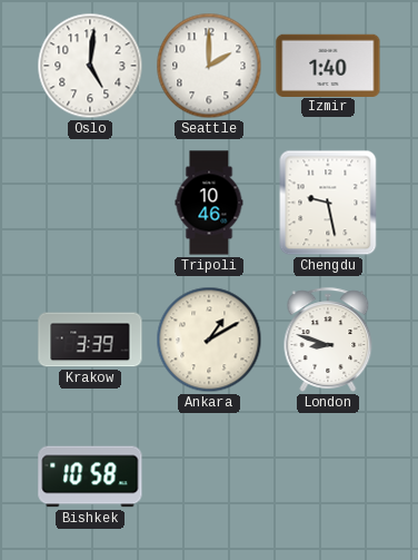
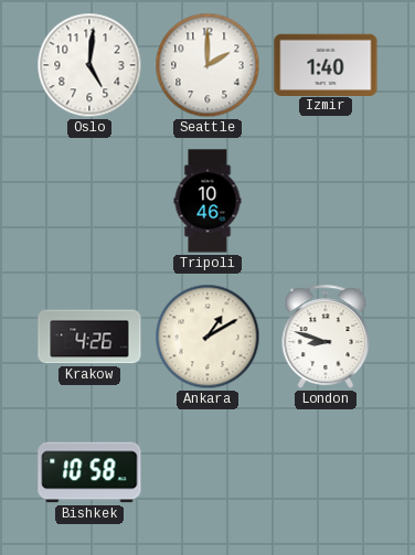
Chengdu: 9:28 -> none (328, 203)
Krakow: 3:39 -> 4:26 (89, 337)
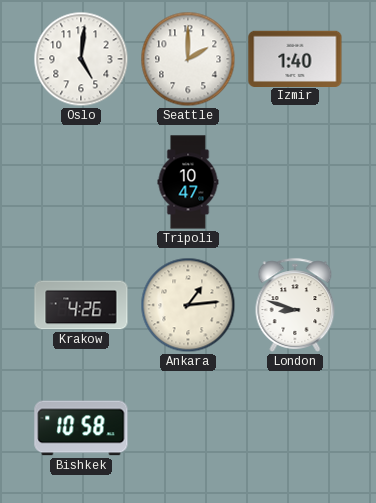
Tripoli: 10:46 -> 10:47 (188, 182)
Ankara: 1:10 -> 1:14 (188, 305)
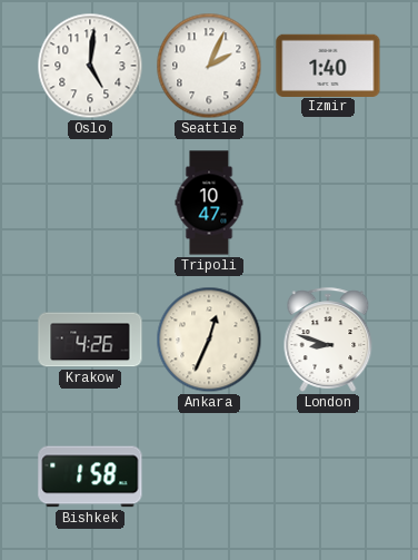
Seattle: 2:00 -> 2:04 (209, 66)
Ankara: 1:14 -> 12:34 (209, 340)
Bishkek: 10:58 -> 1:58 (90, 477)
